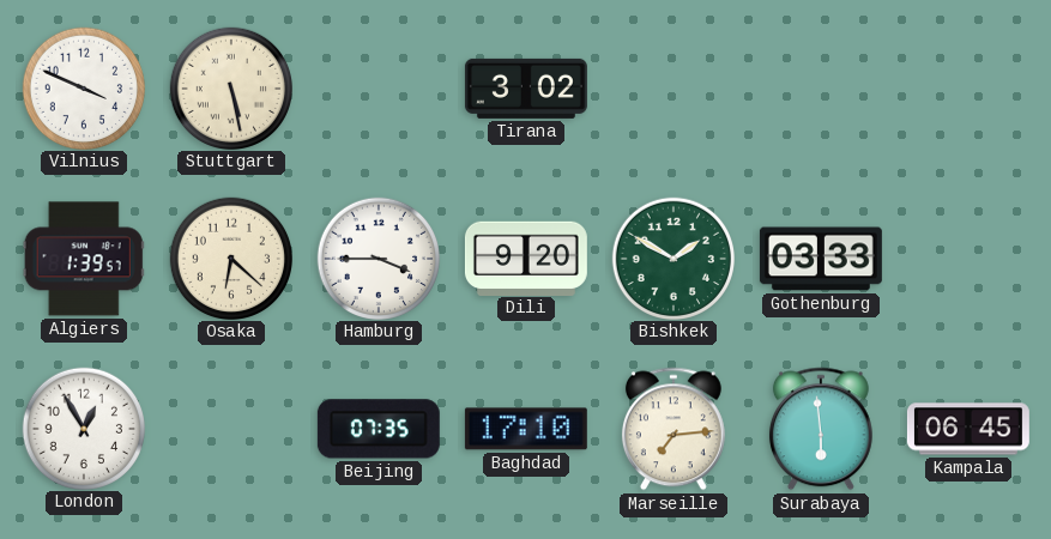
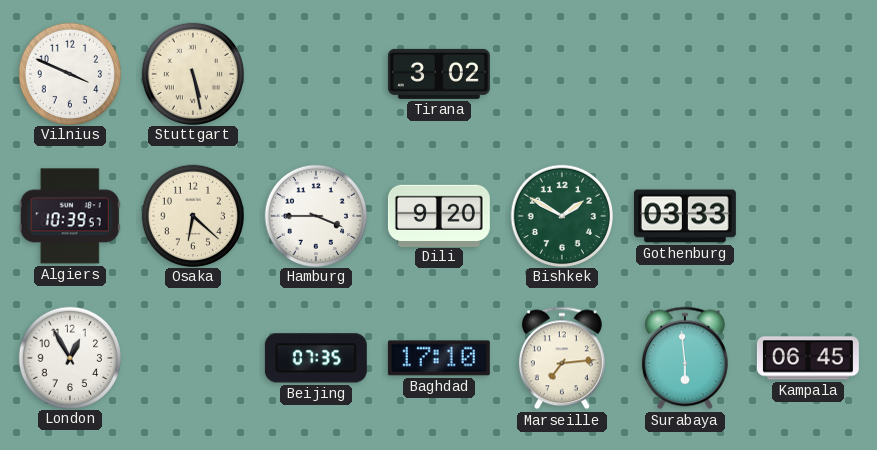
Algiers: 1:39 -> 10:39 (70, 216)
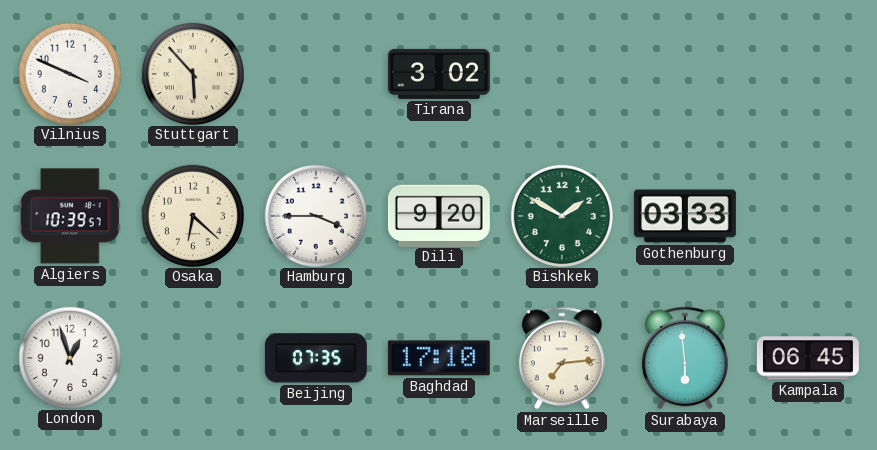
Stuttgart: 5:28 -> 5:53 (192, 73)
London: 12:55 -> 12:57 (69, 357)
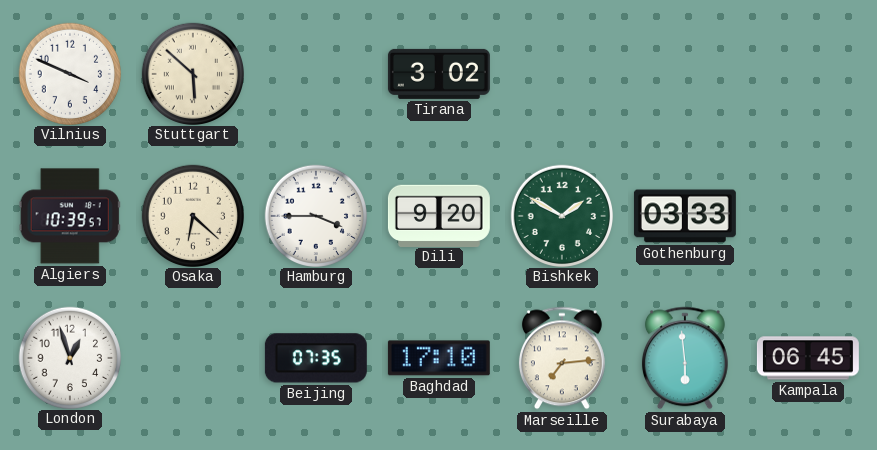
Stuttgart: 5:53 -> 5:52 (192, 73)
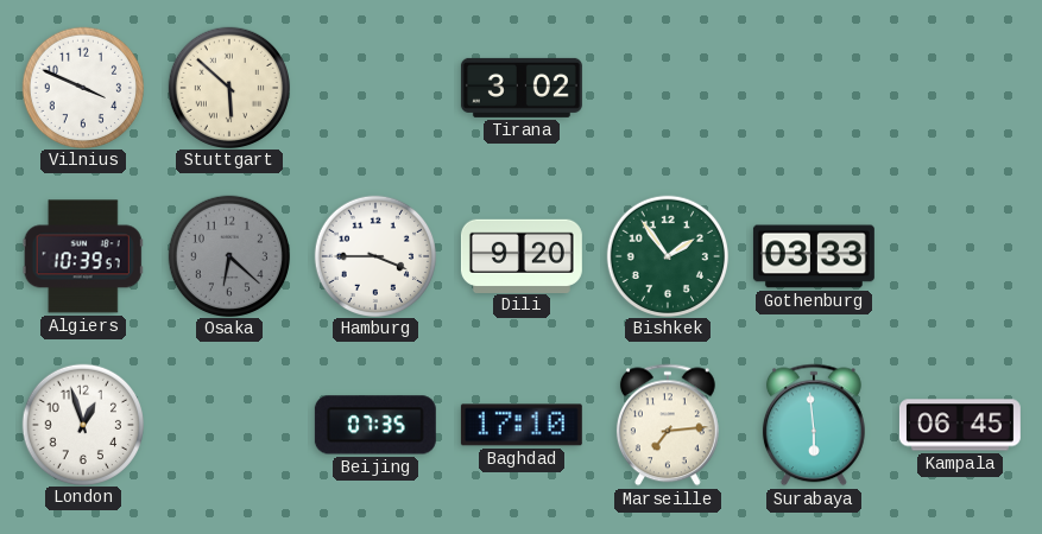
Osaka dial: cream -> grey (228, 255)
Bishkek: 1:50 -> 1:54 (667, 255)
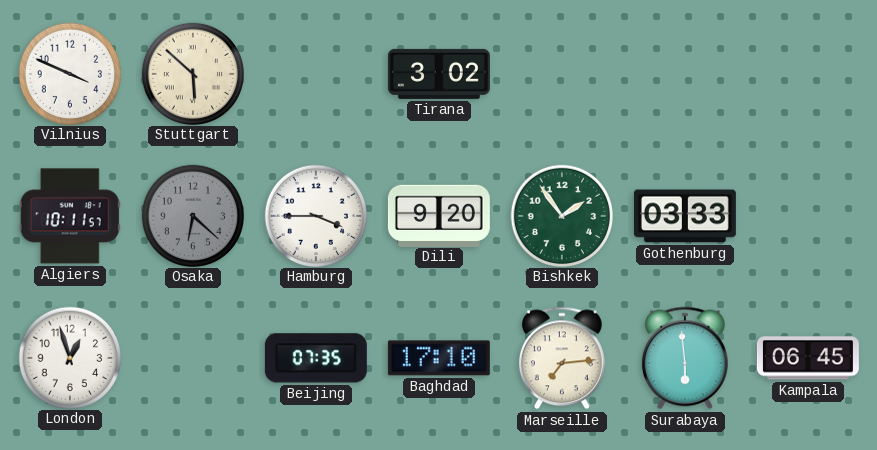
Algiers: 10:39 -> 10:11 (70, 216)
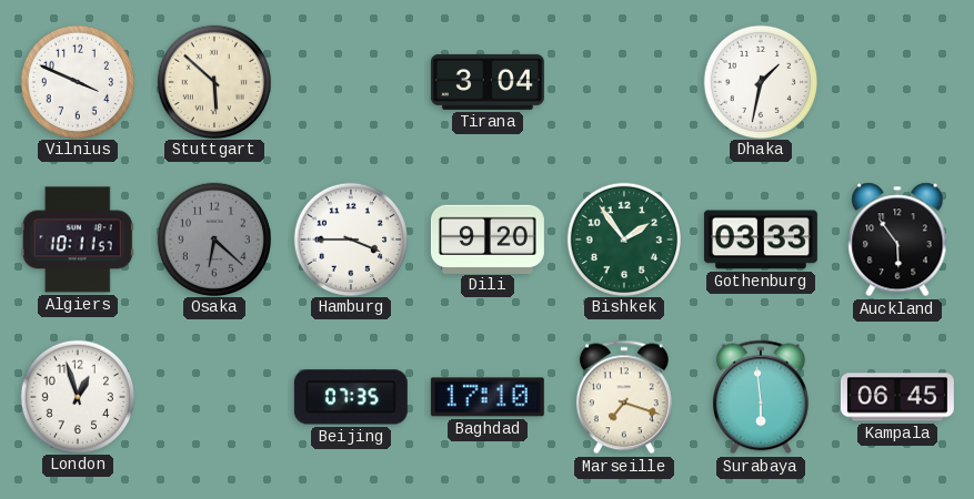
Tirana: 3:02 -> 3:04 (488, 82)
Dhaka: none -> 1:32 (760, 81)
Auckland: none -> 5:54 (897, 240)
Marseille: 7:14 -> 7:18 (624, 397)
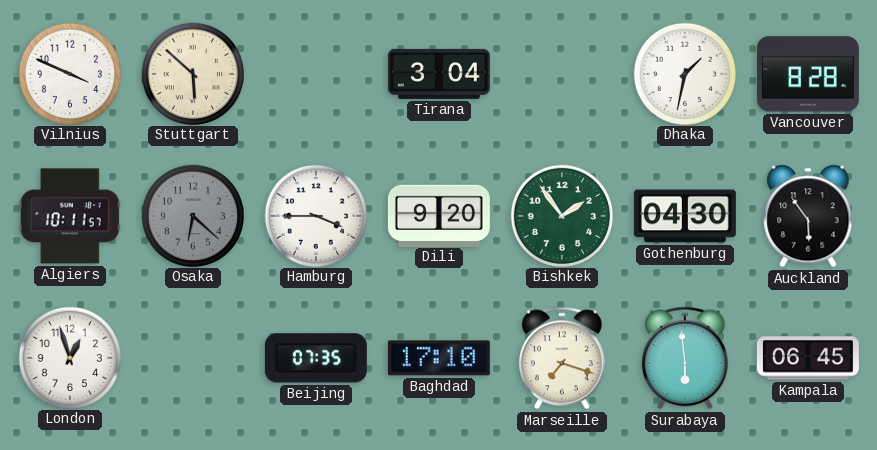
Vancouver: none -> 8:28 (808, 74)
Gothenburg: 03:33 -> 04:30 (685, 216)
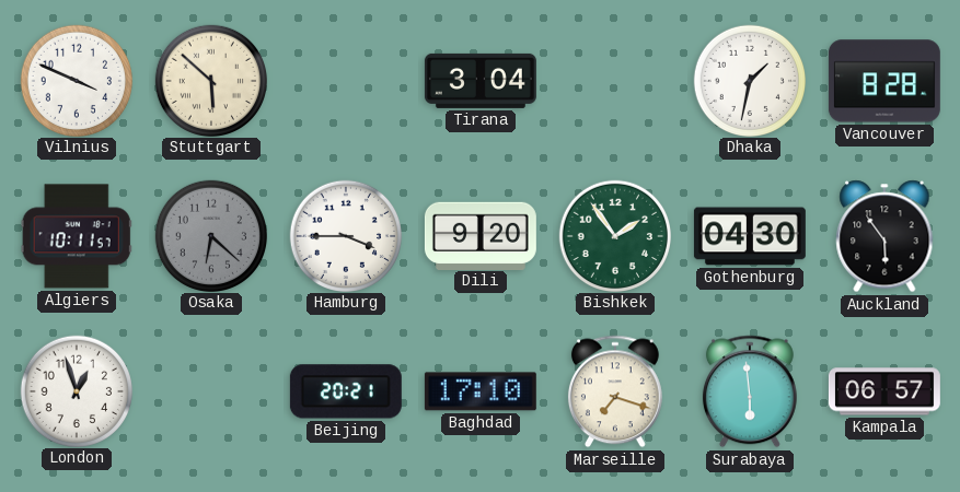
Beijing: 07:35 -> 20:21 (346, 391)
Kampala: 06:45 -> 06:57 (884, 391)
